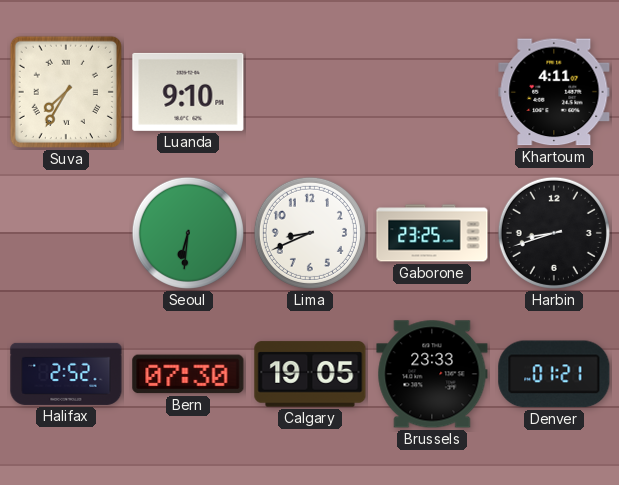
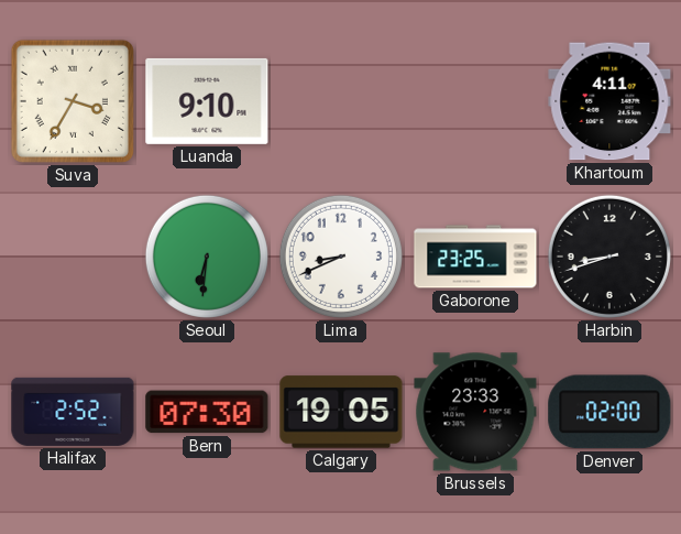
Suva: 7:35 -> 3:35 (73, 101)
Denver: 01:21 -> 02:00 (609, 412)
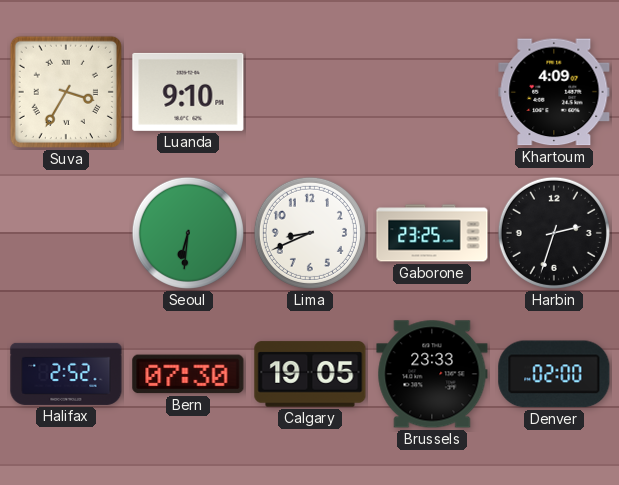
Khartoum: 4:11 -> 4:09 (554, 92)
Harbin: 8:42 -> 2:33 (554, 233)
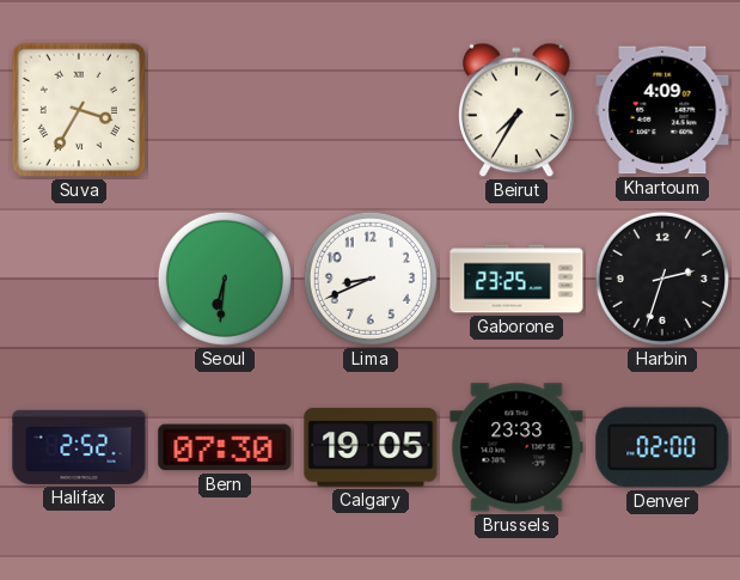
Luanda: 9:10 -> none (188, 92)
Beirut: none -> 7:35 (518, 110)
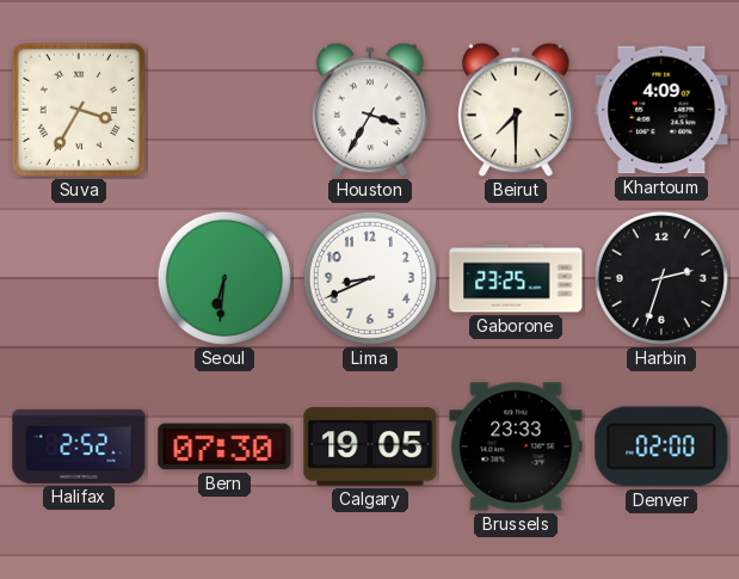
Houston: none -> 3:35 (371, 110)
Beirut: 7:35 -> 7:30 (517, 110)
